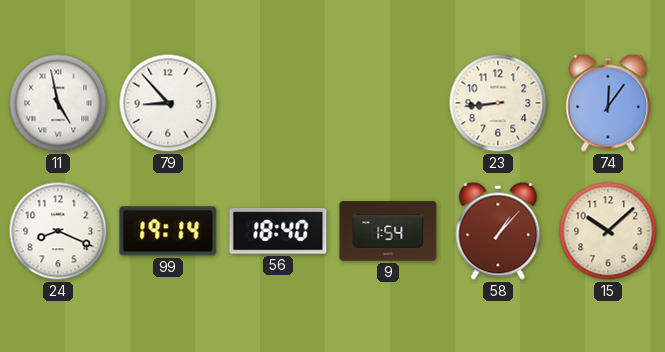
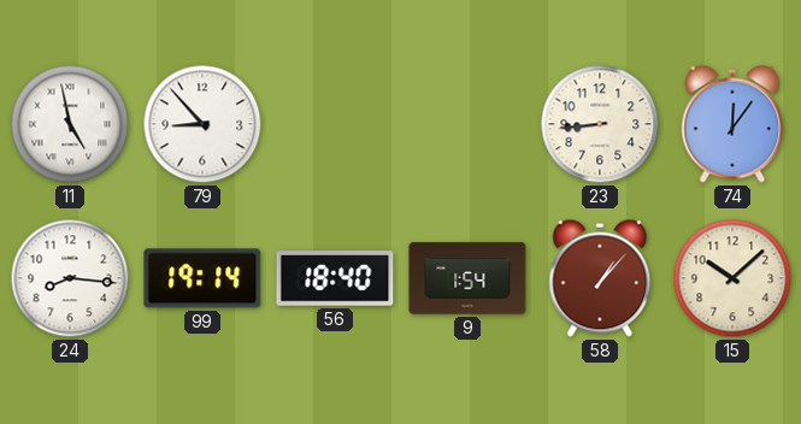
24: 8:19 -> 8:16 (70, 278)
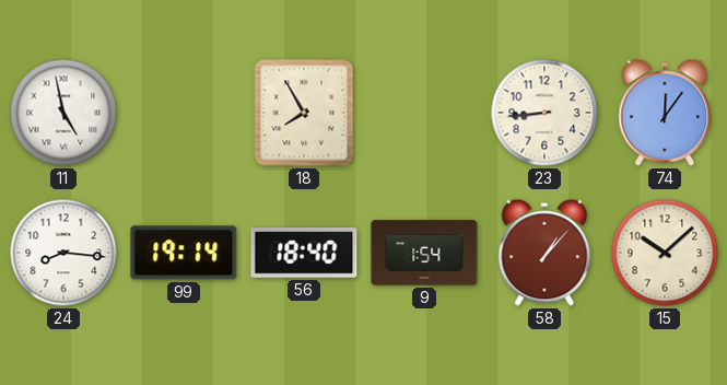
79: 8:53 -> none (202, 124)
18: none -> 7:55 (304, 113)
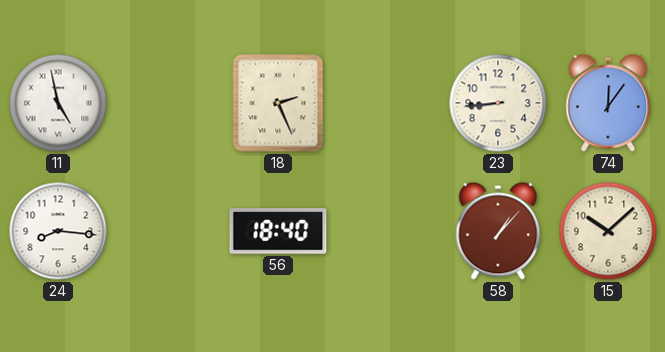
18: 7:55 -> 2:26 (278, 103)
99: 19:14 -> none (184, 253)
9: 1:54 -> none (424, 253)
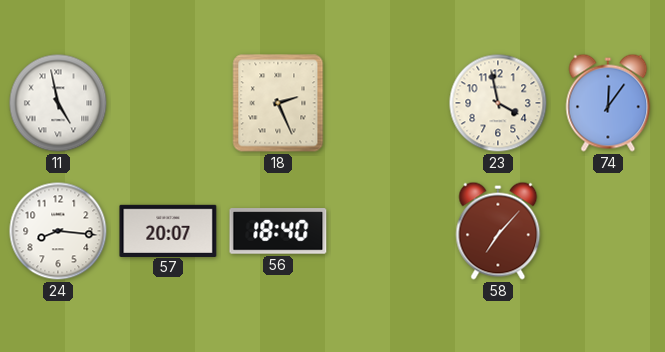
23: 8:44 -> 3:58 (498, 103)
57: none -> 20:07 (168, 230)
58: 1:07 -> 7:07 (498, 231)
15: 10:08 -> none (608, 231)
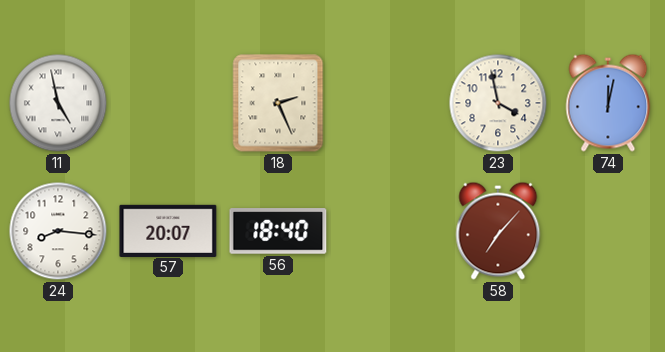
74: 12:06 -> 12:02 (608, 103)
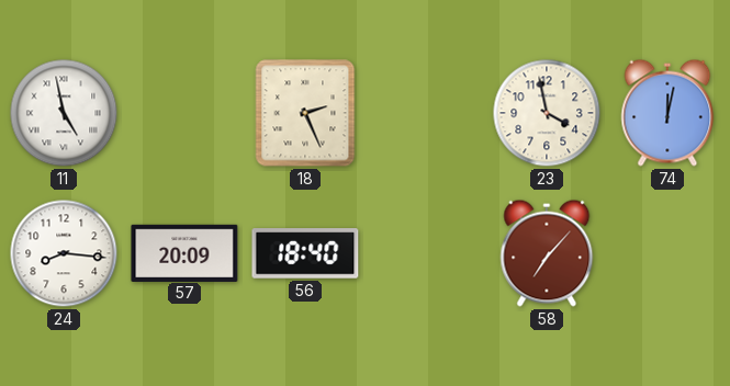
57: 20:07 -> 20:09 (184, 252)
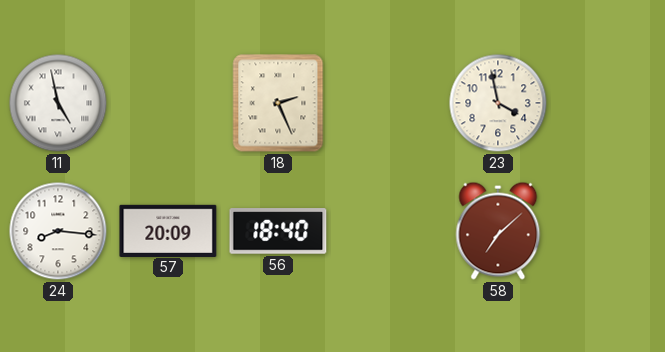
74: 12:02 -> none (667, 113)
58: 7:07 -> 7:08 (498, 231)
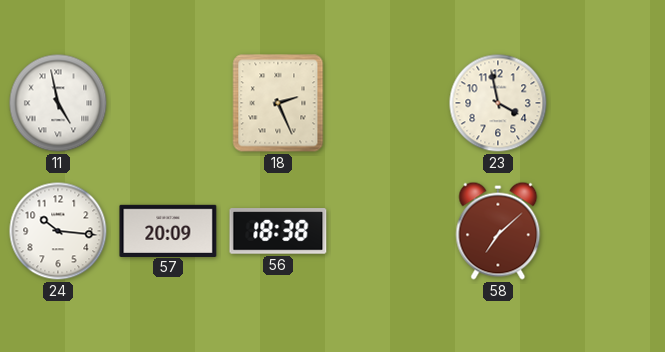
24: 8:16 -> 10:16 (58, 231)
56: 18:40 -> 18:38 (278, 231)
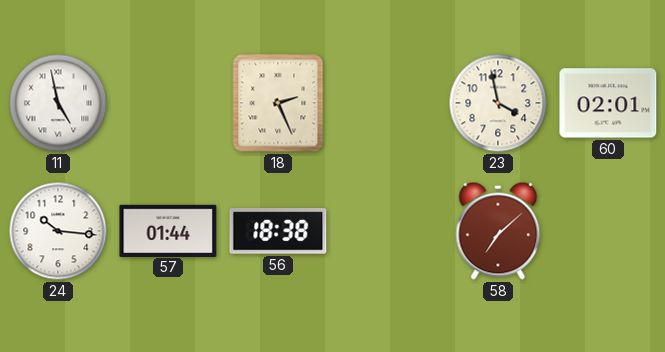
60: none -> 02:01 (608, 103)
57: 20:09 -> 01:44 (168, 230)
